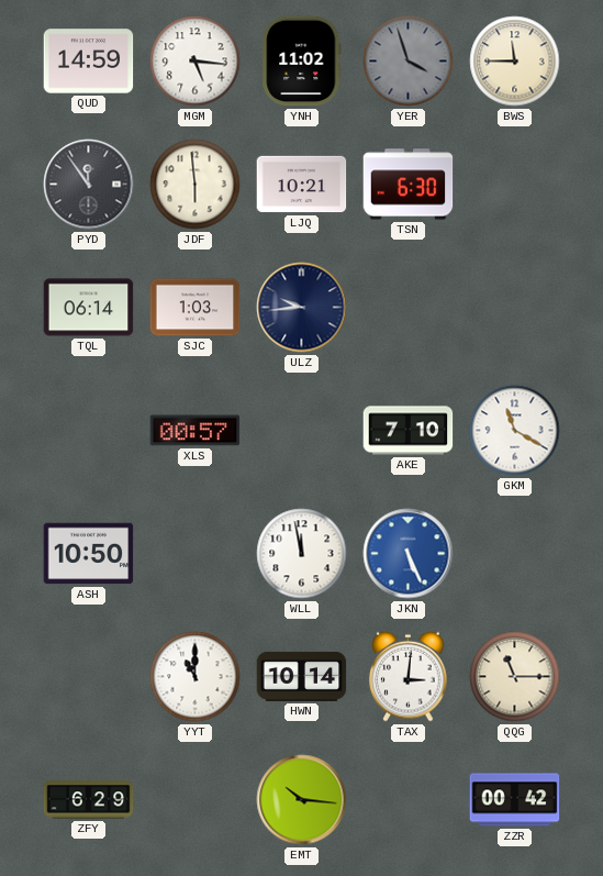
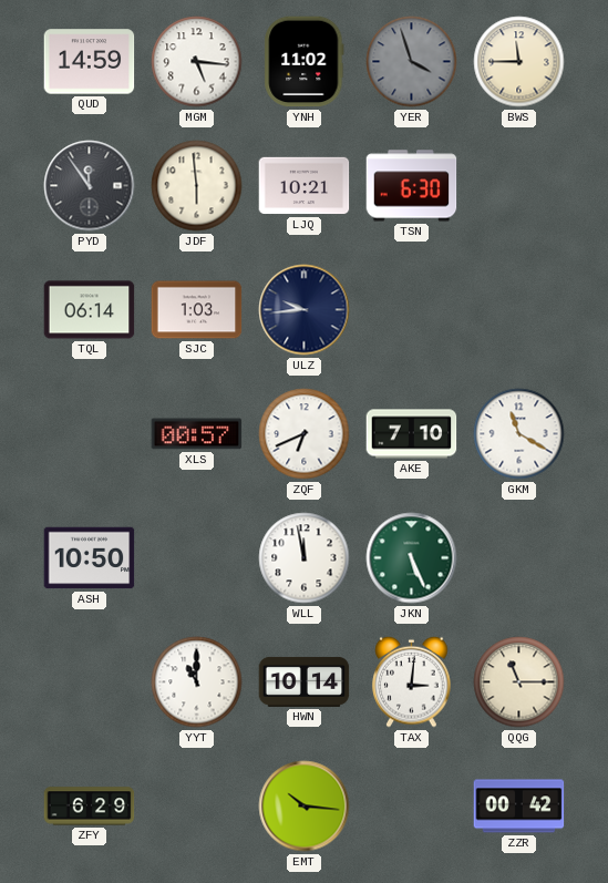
ZQF: none -> 6:41 (305, 434)
JKN dial: blue -> green (412, 558)
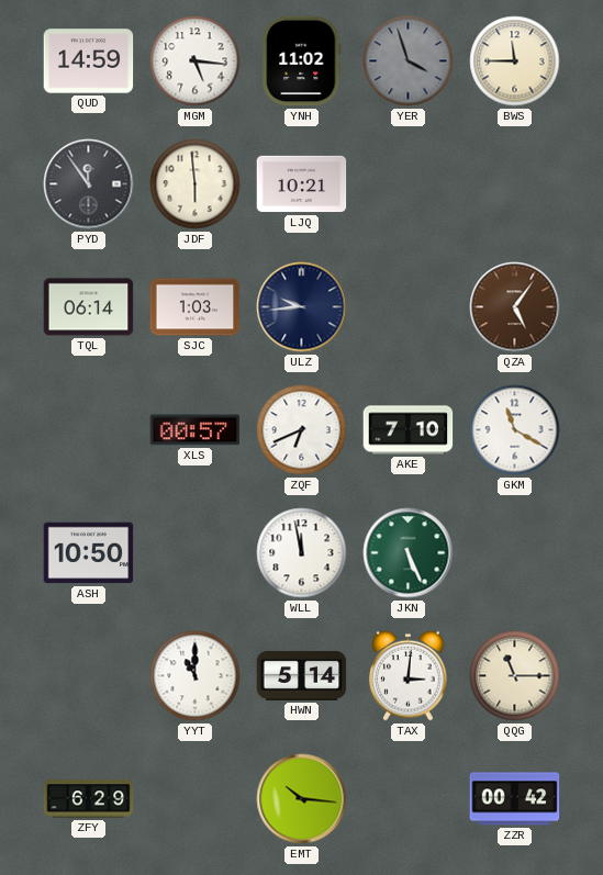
TSN: 6:30 -> none (412, 186)
QZA: none -> 5:06 (515, 307)
HWN: 10:14 -> 5:14 (302, 675)
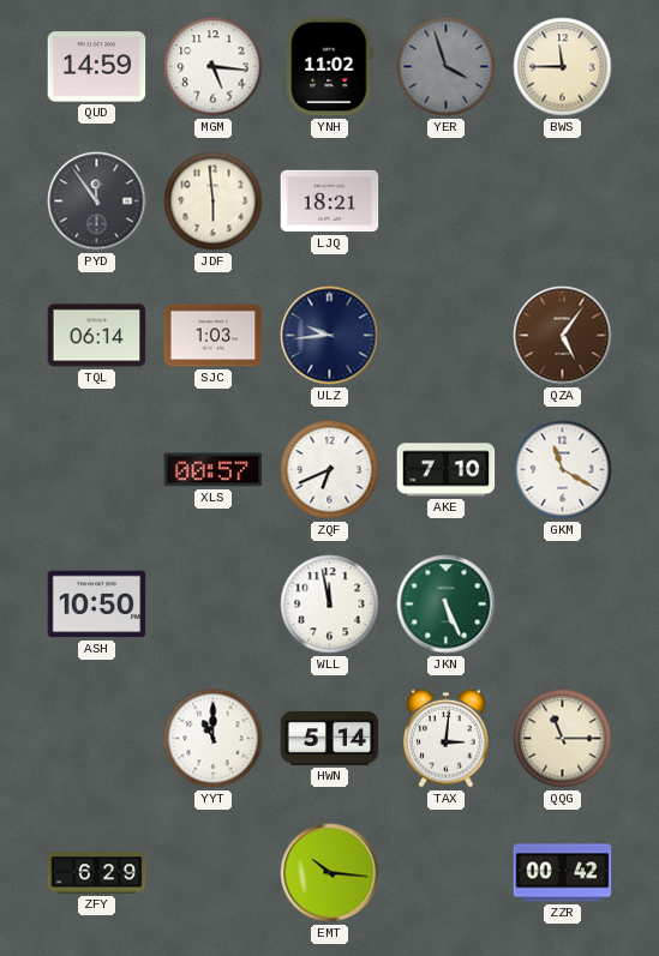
LJQ: 10:21 -> 18:21 (330, 202)
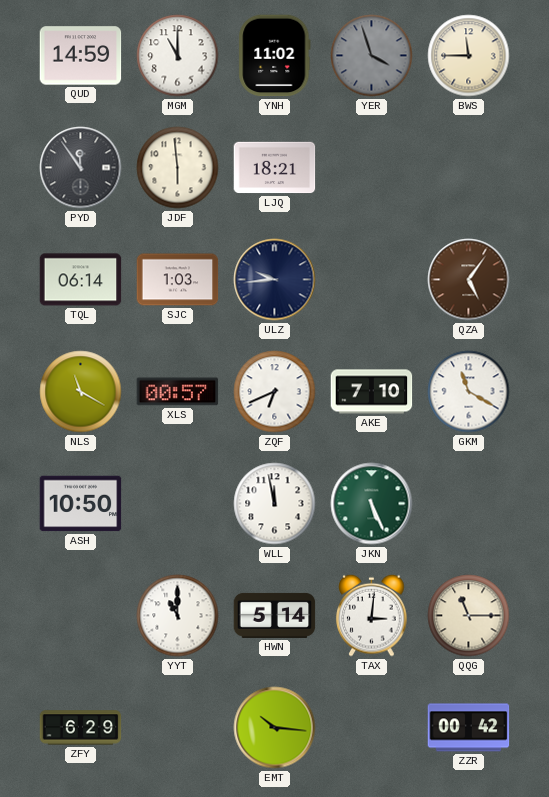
MGM: 5:16 -> 11:00 (178, 56)
NLS: none -> 11:20 (81, 392)
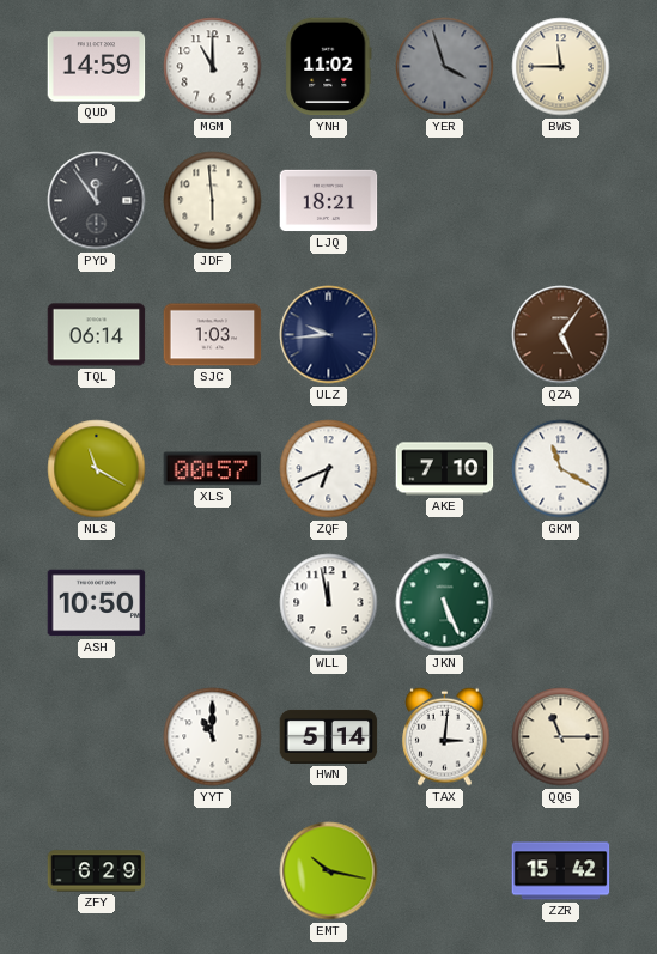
EMT: 10:16 -> 10:17 (329, 871)
ZZR: 00:42 -> 15:42 (561, 871)
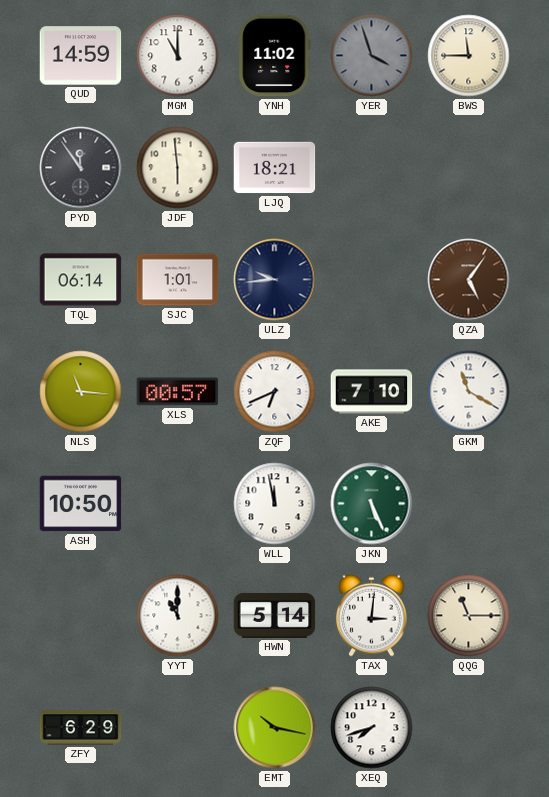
SJC: 1:03 -> 1:01 (178, 280)
NLS: 11:20 -> 11:16 (81, 392)
XEQ: none -> 7:42 (372, 728)
ZZR: 15:42 -> none (561, 871)
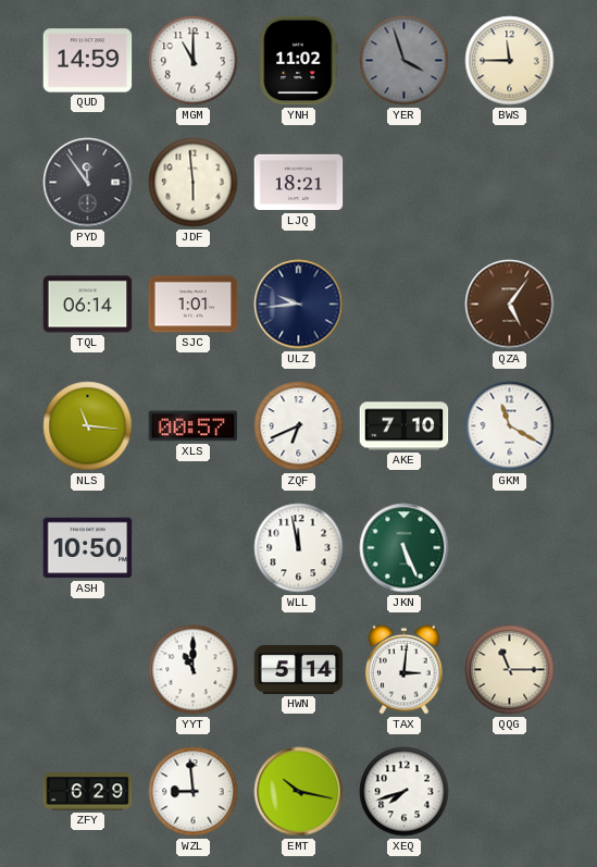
WZL: none -> 8:59 (194, 792)
